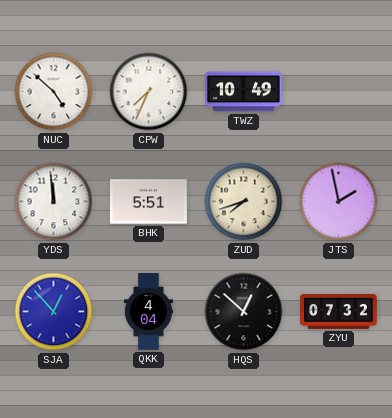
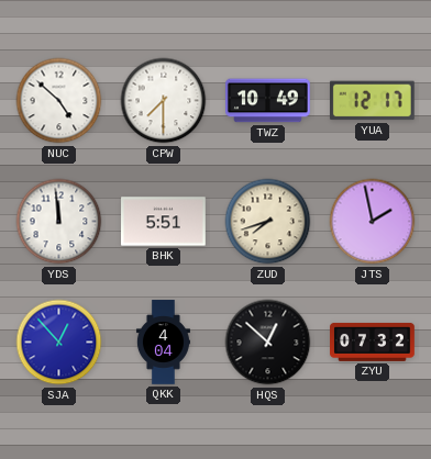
CPW: 7:34 -> 7:30 (164, 101)
YUA: none -> 12:17 (372, 101)
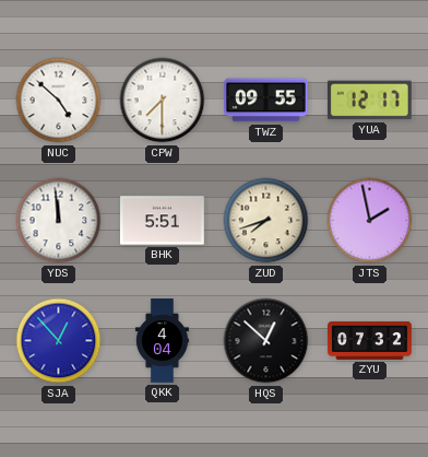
TWZ: 10:49 -> 09:55 (266, 101)
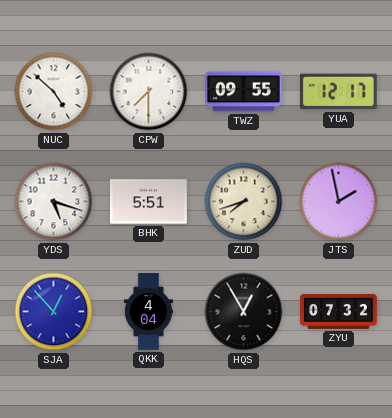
YDS: 11:59 -> 5:18 (54, 202)
HQS: 12:52 -> 12:55 (244, 312)
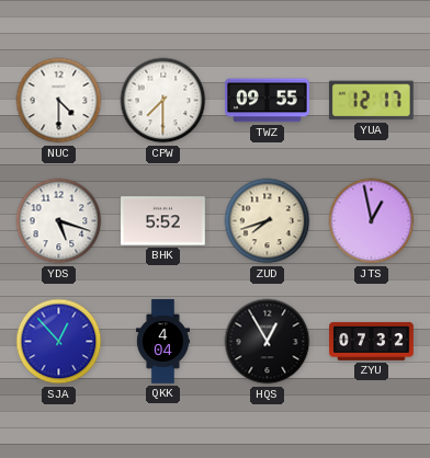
NUC: 4:52 -> 4:30 (59, 101)
BHK: 5:51 -> 5:52 (163, 221)
JTS: 1:58 -> 12:58 (372, 221)
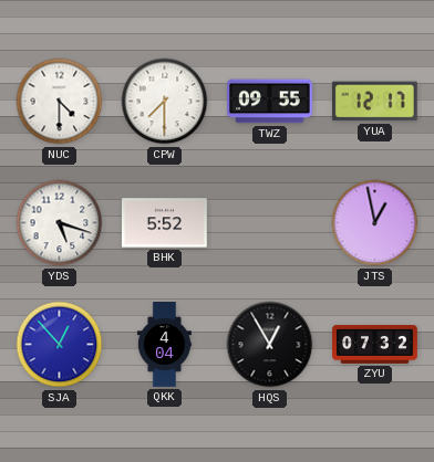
ZUD: 7:42 -> none (268, 221)
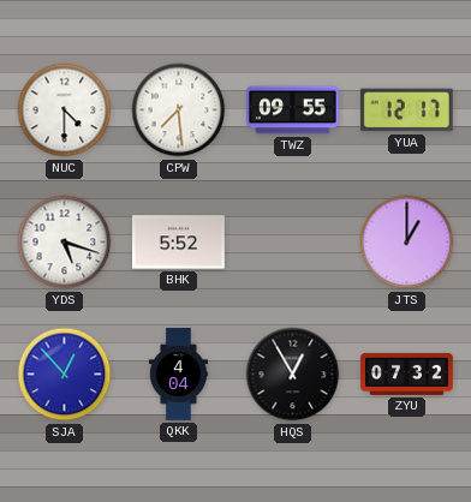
CPW: 7:30 -> 7:29 (179, 110)
JTS: 12:58 -> 1:00 (407, 243)
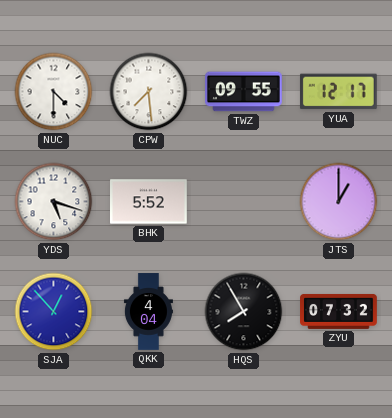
HQS: 12:55 -> 7:55 (244, 312)
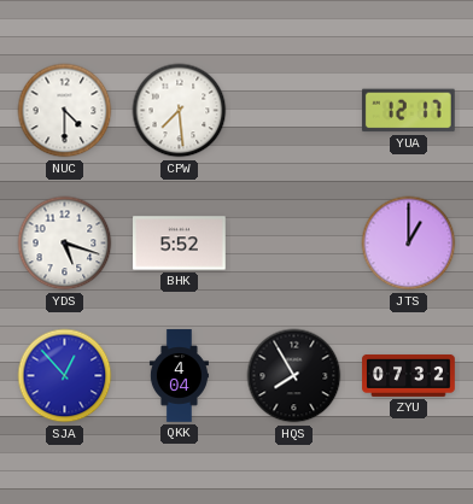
TWZ: 09:55 -> none (244, 92)
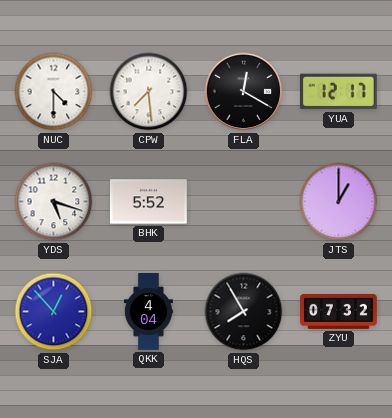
FLA: none -> 12:20 (244, 92)
